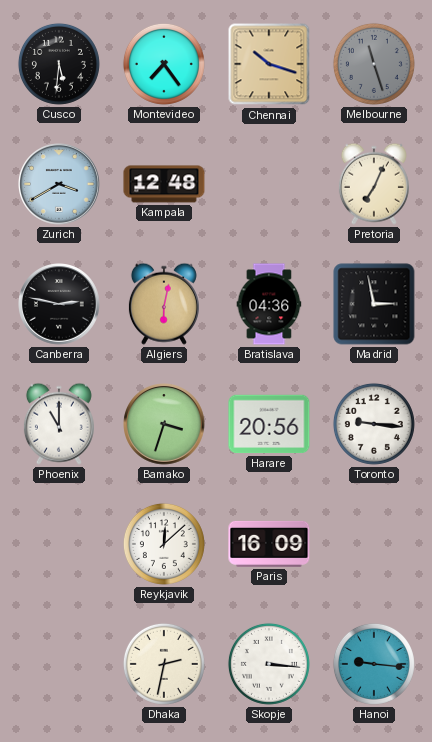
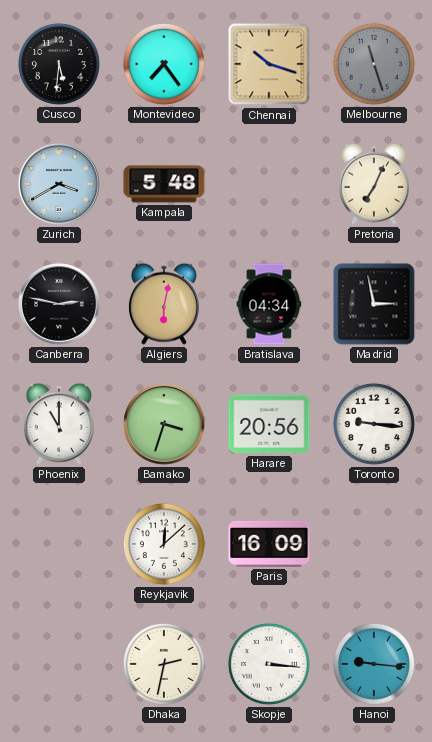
Kampala: 12:48 -> 5:48 (164, 184)
Bratislava: 04:36 -> 04:34 (269, 304)
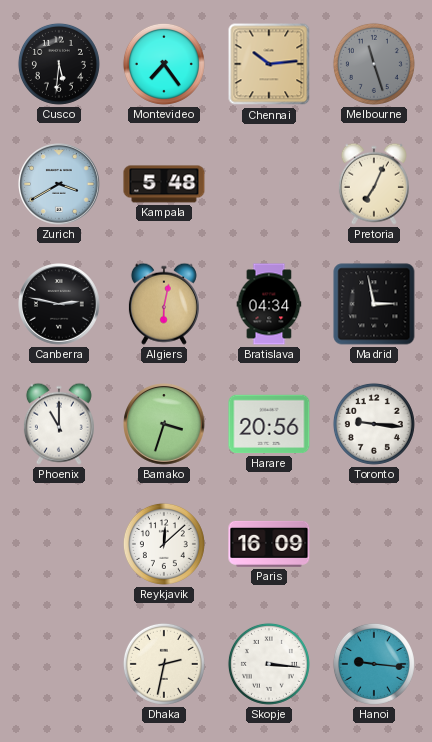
Chennai: 10:18 -> 10:14 (269, 64)
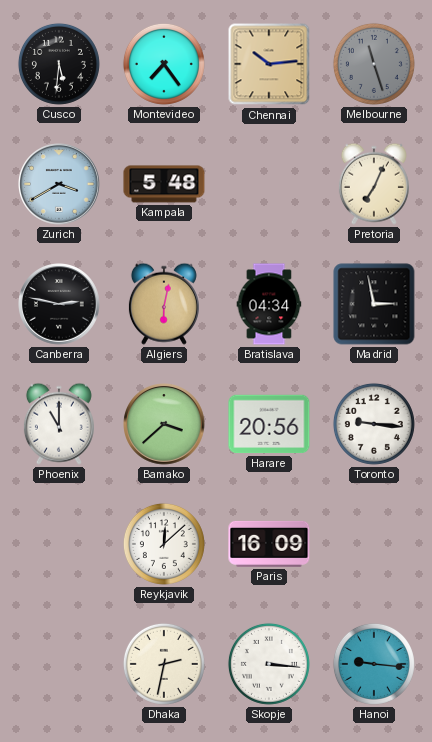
Bamako: 3:33 -> 3:38 (165, 425)
